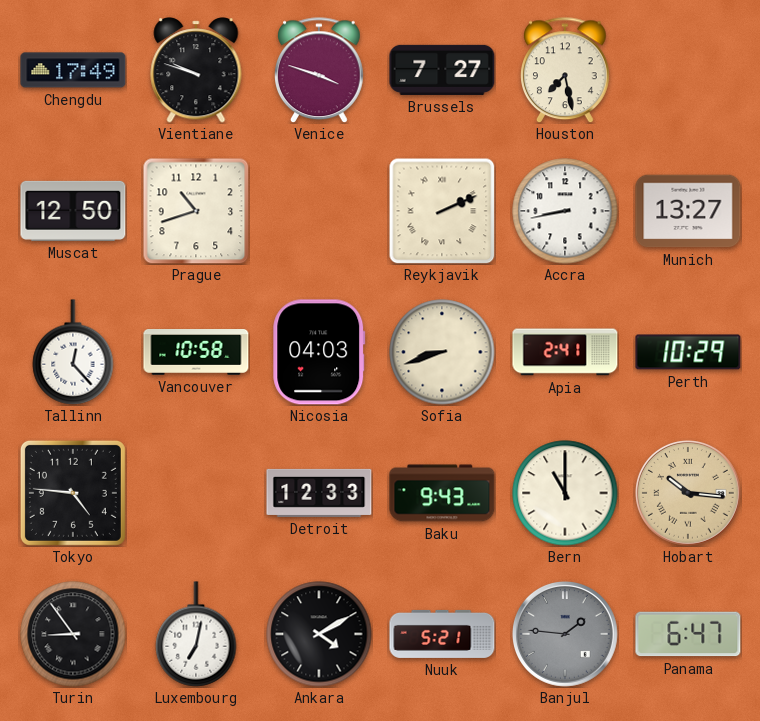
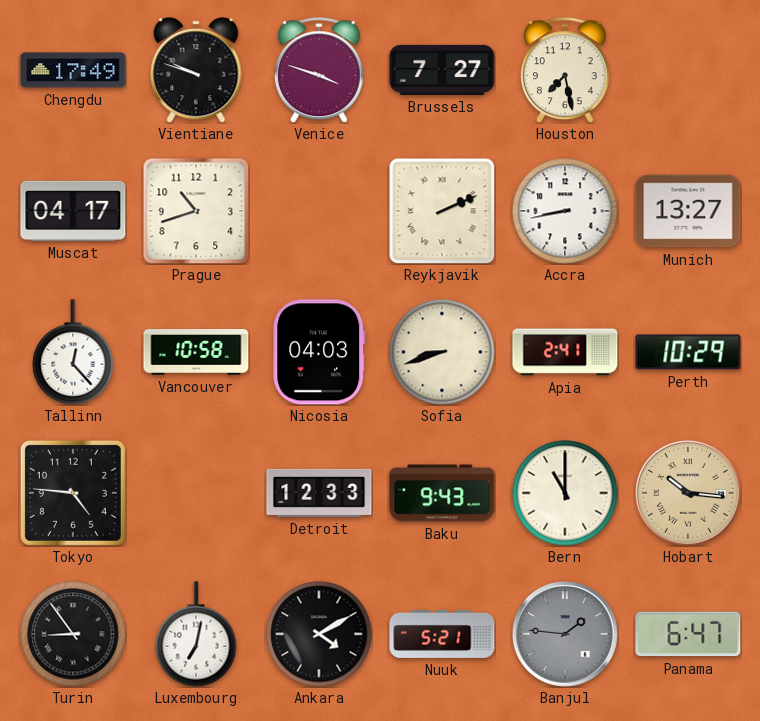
Muscat: 12:50 -> 04:17 (73, 211)
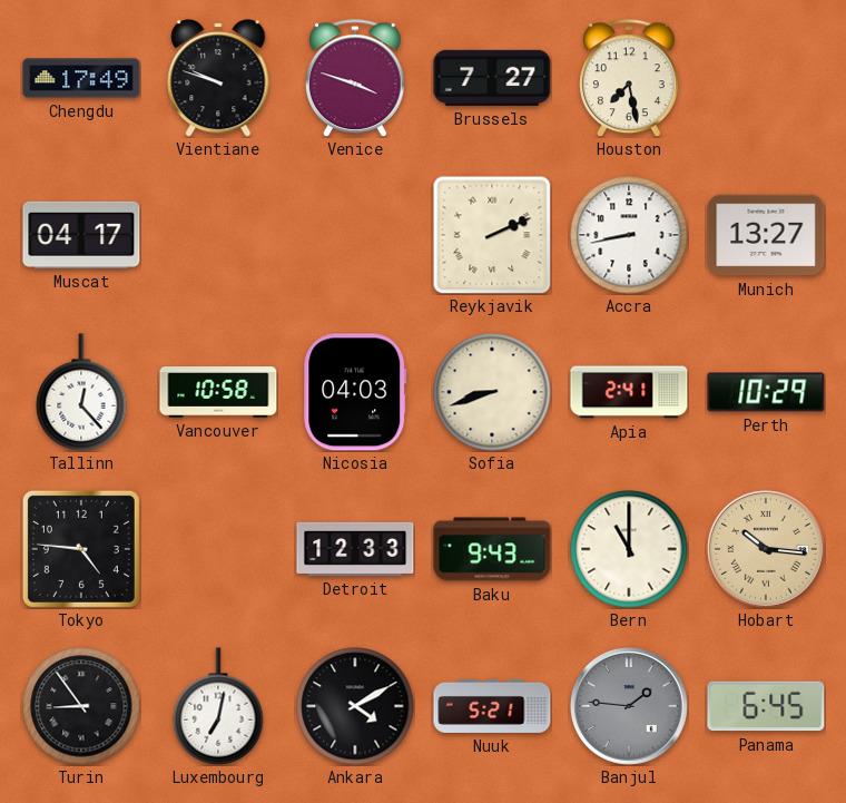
Prague: 10:42 -> none (196, 211)
Panama: 6:47 -> 6:45 (766, 706)
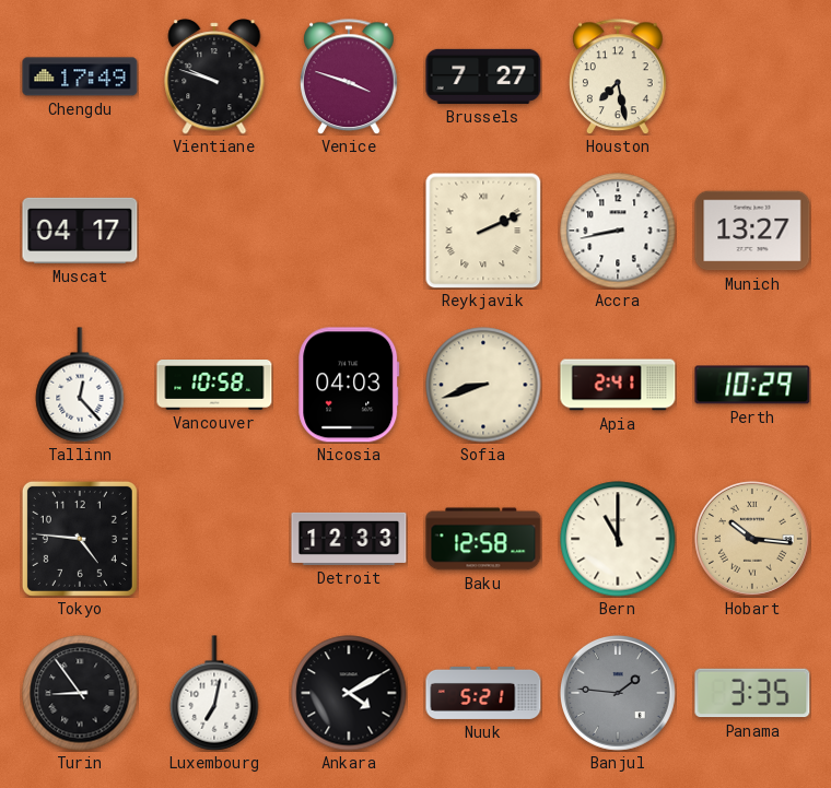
Baku: 9:43 -> 12:58 (483, 539)
Panama: 6:45 -> 3:35 (752, 693)
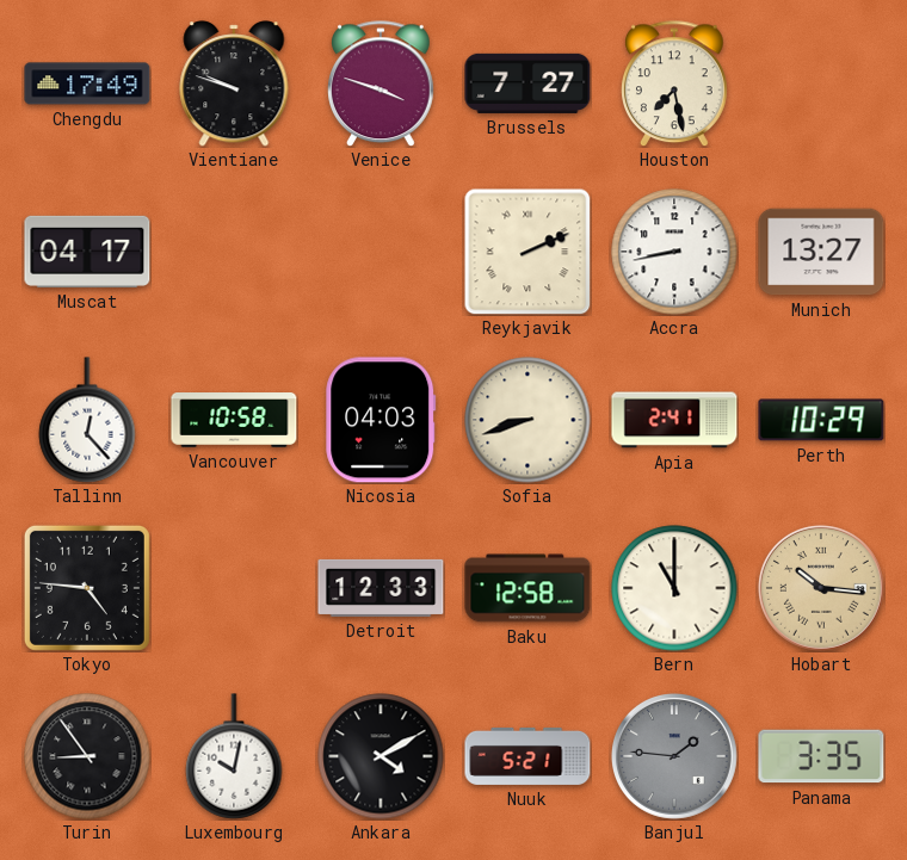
Luxembourg: 7:02 -> 10:02 (234, 756)
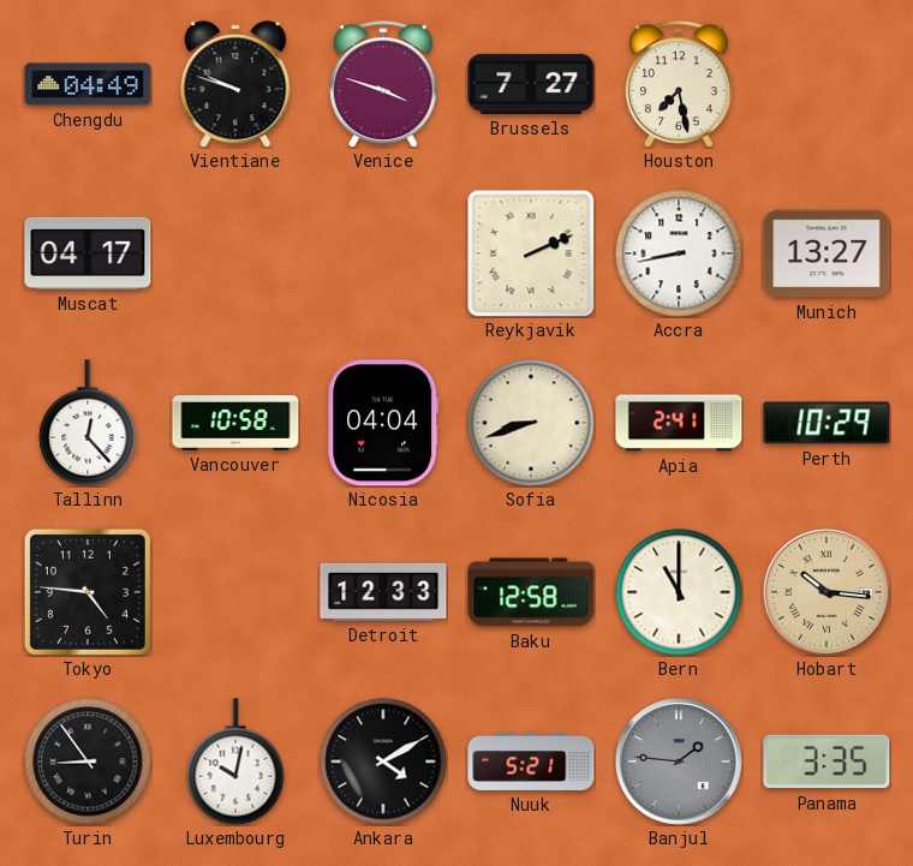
Chengdu: 17:49 -> 04:49 (88, 84)
Nicosia: 04:03 -> 04:04 (383, 423)
